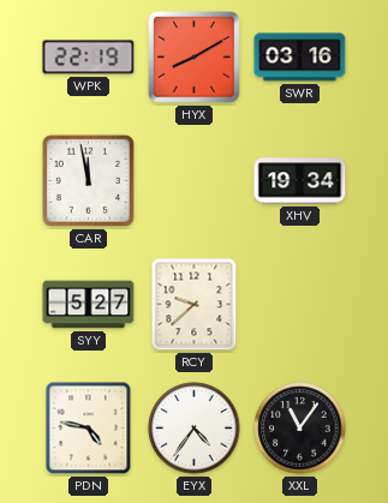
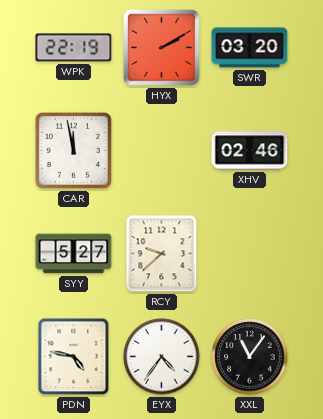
HYX: 8:10 -> 2:10 (162, 48)
SWR: 03:16 -> 03:20 (250, 48)
XHV: 19:34 -> 02:46 (250, 151)
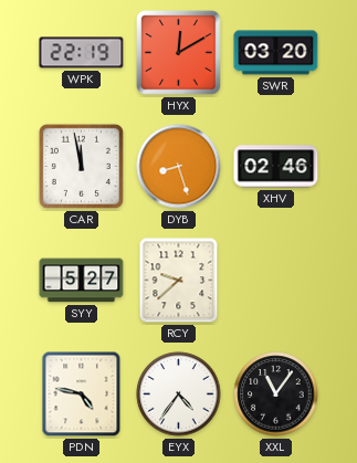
HYX: 2:10 -> 12:10 (179, 53)
DYB: none -> 8:27 (179, 167)
